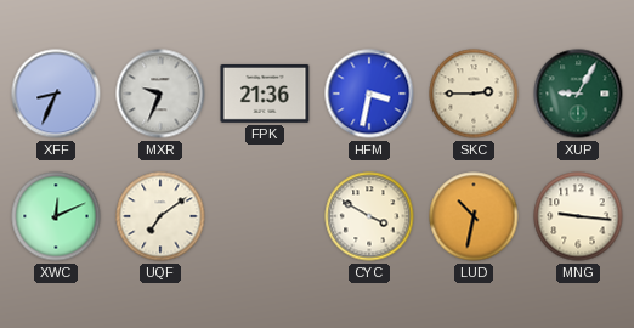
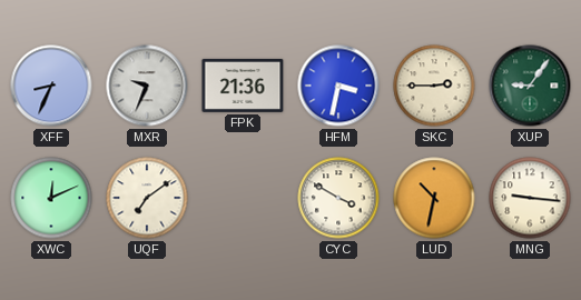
XUP: 9:05 -> 9:06 (530, 86)
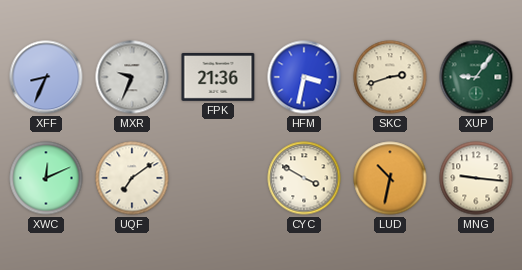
SKC: 2:45 -> 2:42 (390, 77)
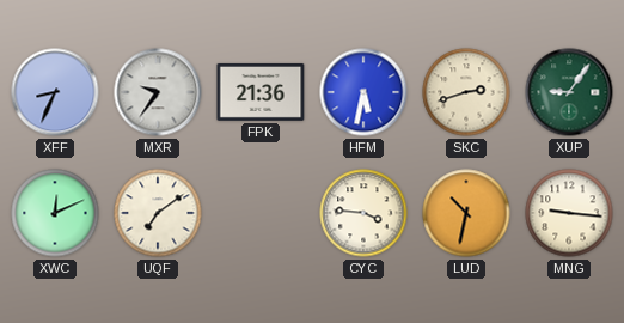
MXR: 9:34 -> 9:36 (158, 92)
HFM: 3:32 -> 5:32 (363, 92)
CYC: 3:50 -> 3:46 (363, 213)
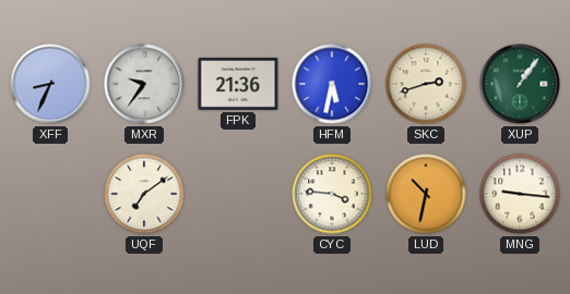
XUP: 9:06 -> 1:06 (520, 84)
XWC: 12:11 -> none (55, 213)
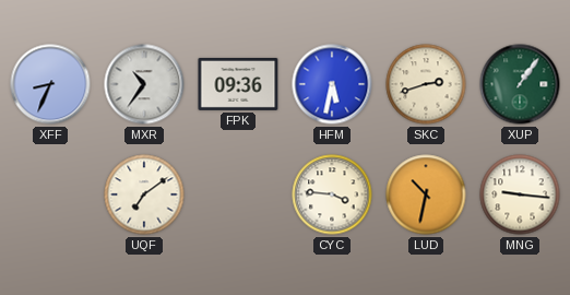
MXR: 9:36 -> 10:36 (144, 84)
FPK: 21:36 -> 09:36 (238, 84)
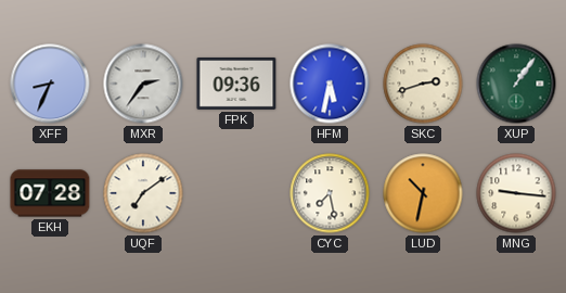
MXR: 10:36 -> 2:36 (143, 84)
EKH: none -> 07:28 (50, 193)
CYC: 3:46 -> 7:28 (330, 193)
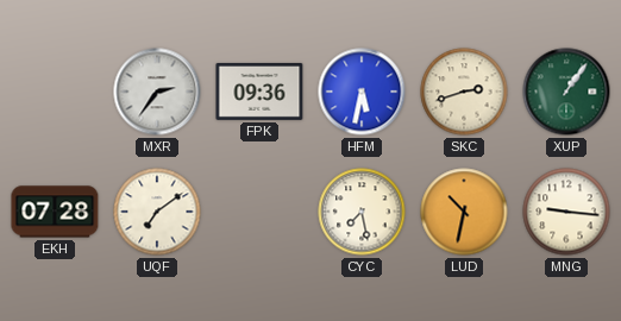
XFF: 8:34 -> none (50, 84)
